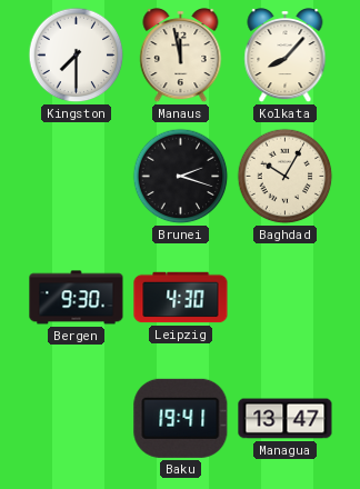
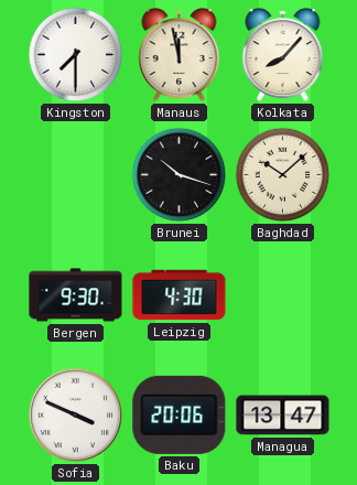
Brunei: 2:18 -> 10:18 (180, 175)
Baghdad: 10:05 -> 10:08 (283, 175)
Sofia: none -> 3:49 (76, 416)
Baku: 19:41 -> 20:06 (180, 414)
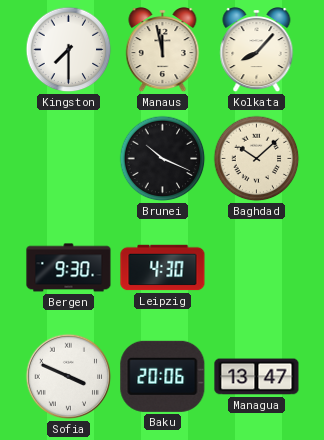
Brunei: 10:18 -> 10:19 (163, 159)
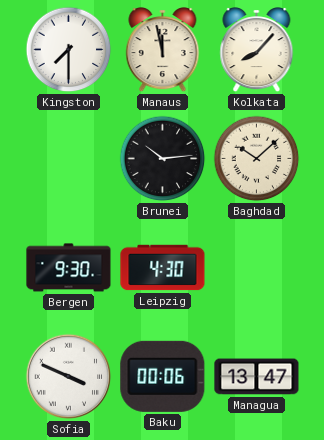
Brunei: 10:19 -> 10:14 (163, 159)
Baku: 20:06 -> 00:06 (163, 376)
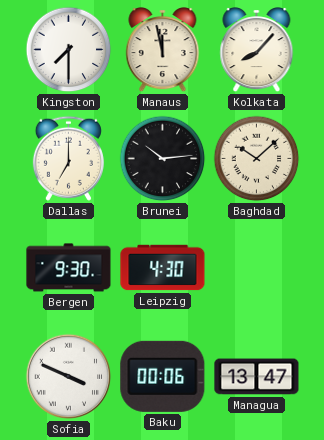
Dallas: none -> 7:00 (68, 158)
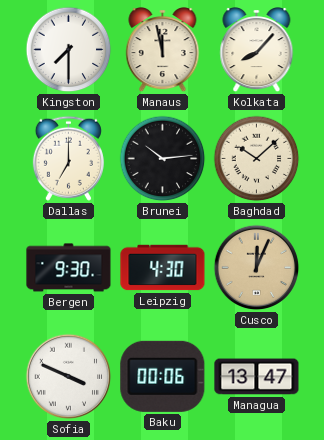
Cusco: none -> 12:04 (257, 268)
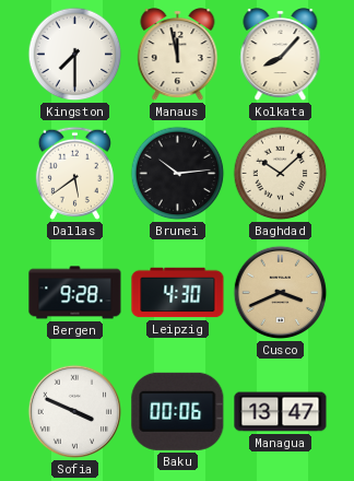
Dallas: 7:00 -> 5:39 (74, 173)
Bergen: 9:30 -> 9:28 (75, 293)
Cusco: 12:04 -> 3:41 (281, 293)
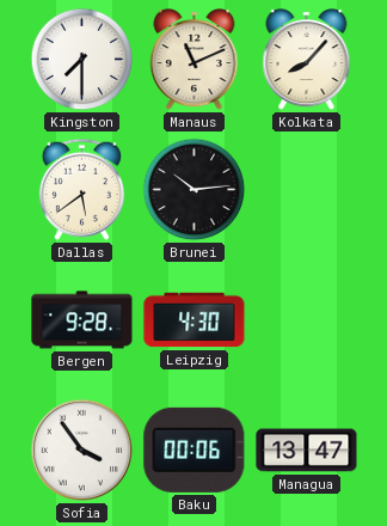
Manaus: 11:58 -> 11:11 (195, 61)
Baghdad: 10:08 -> none (281, 174)
Cusco: 3:41 -> none (281, 293)
Sofia: 3:49 -> 3:54 (82, 451)
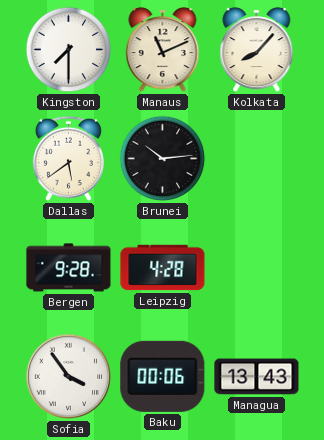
Leipzig: 4:30 -> 4:28 (163, 268)
Managua: 13:47 -> 13:43 (257, 377)
